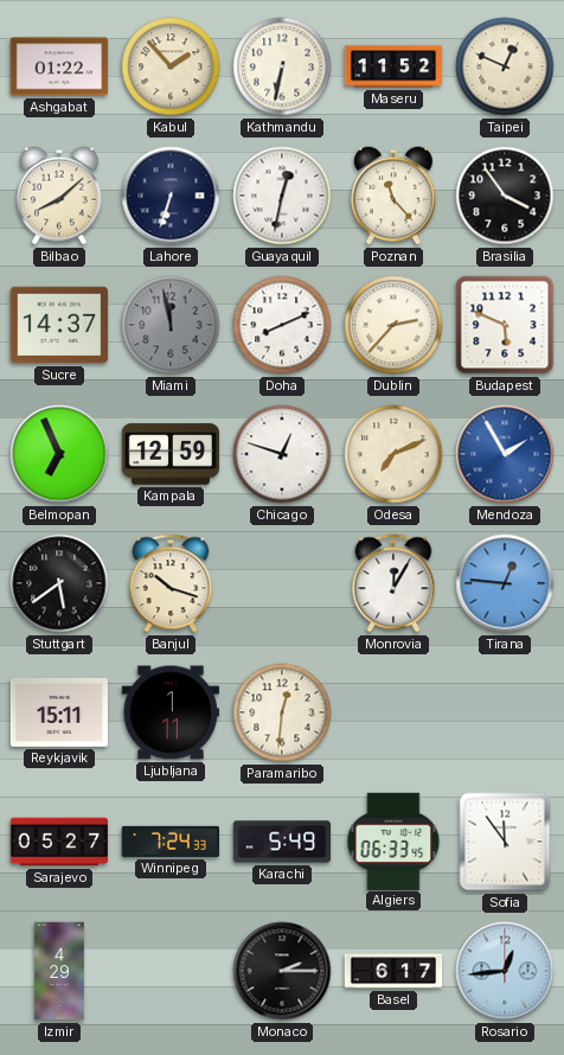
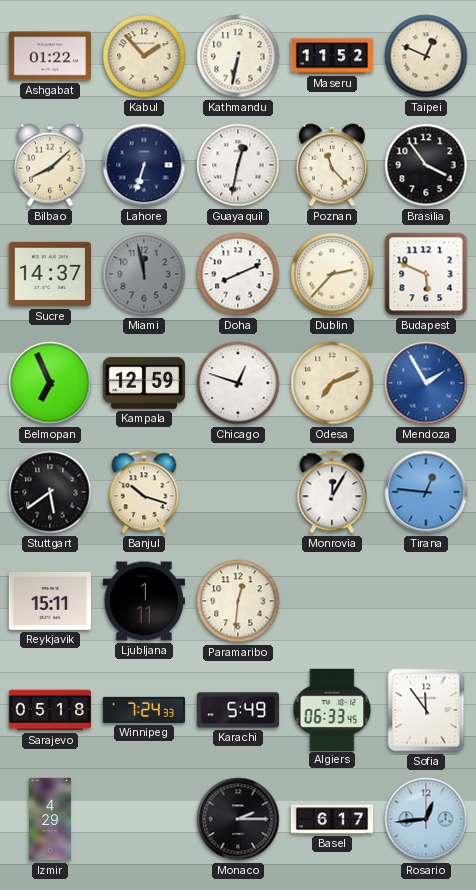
Sarajevo: 05:27 -> 05:18 (49, 710)
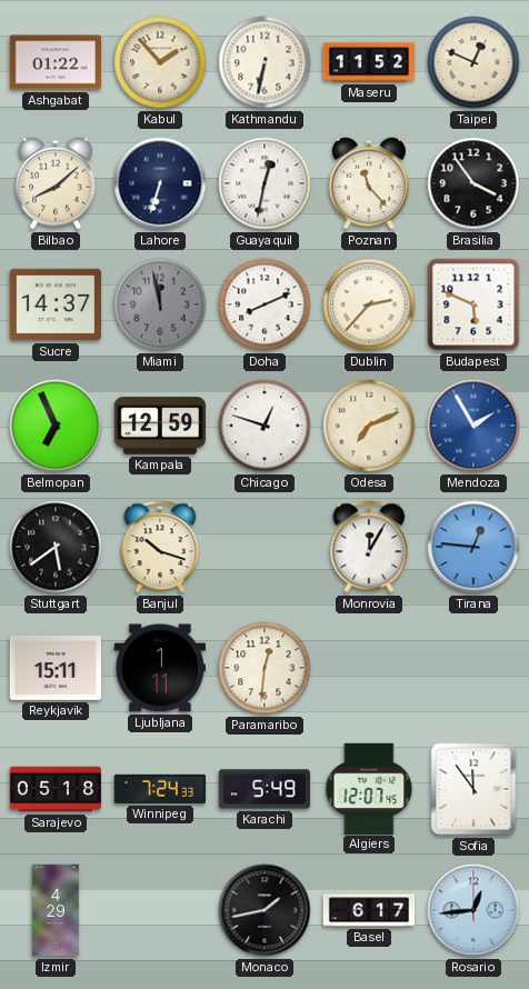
Algiers: 06:33 -> 12:07 (369, 788)
Monaco: 2:15 -> 1:43 (264, 910)
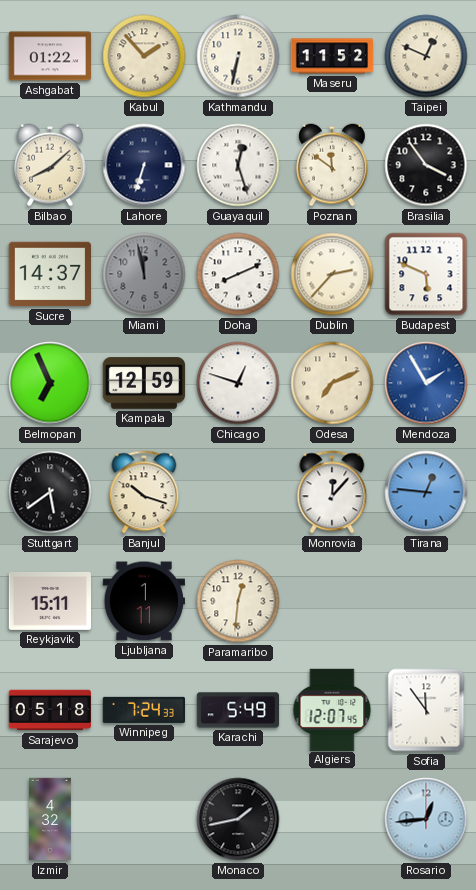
Guayaquil: 12:32 -> 12:27 (238, 165)
Poznan: 11:23 -> 11:51 (332, 165)
Monrovia: 12:05 -> 12:07 (332, 492)
Izmir: 4:29 -> 4:32 (51, 819)
Basel: 6:17 -> none (369, 910)
